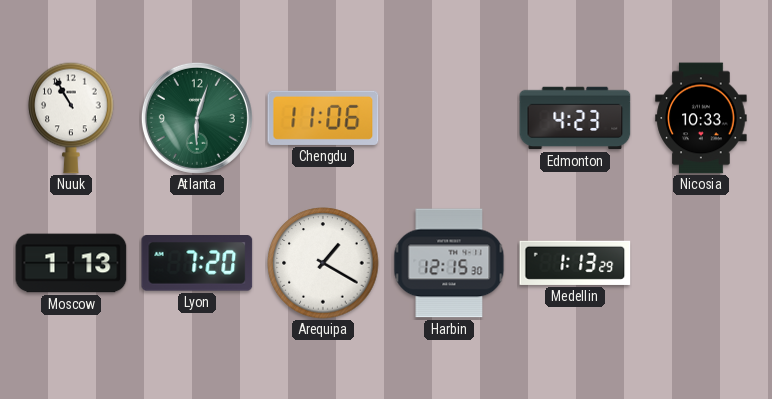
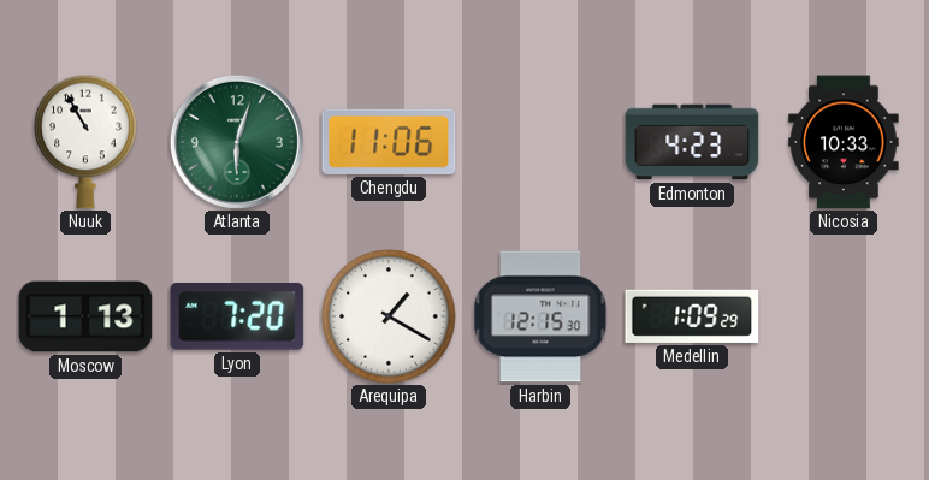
Medellin: 1:13 -> 1:09 (692, 316)
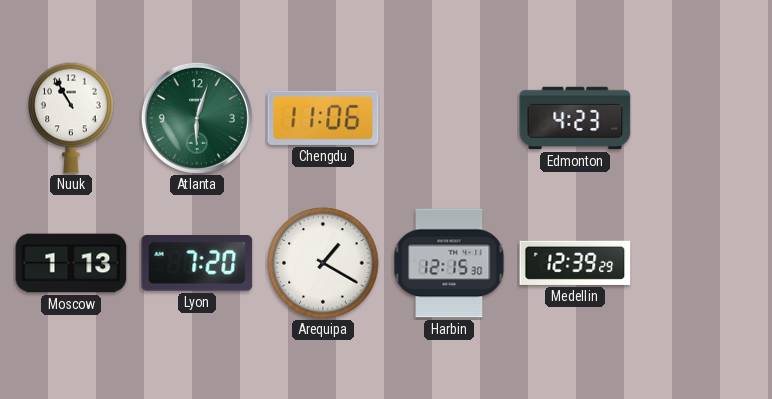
Nicosia: 10:33 -> none (844, 142)
Medellin: 1:09 -> 12:39 (575, 263)
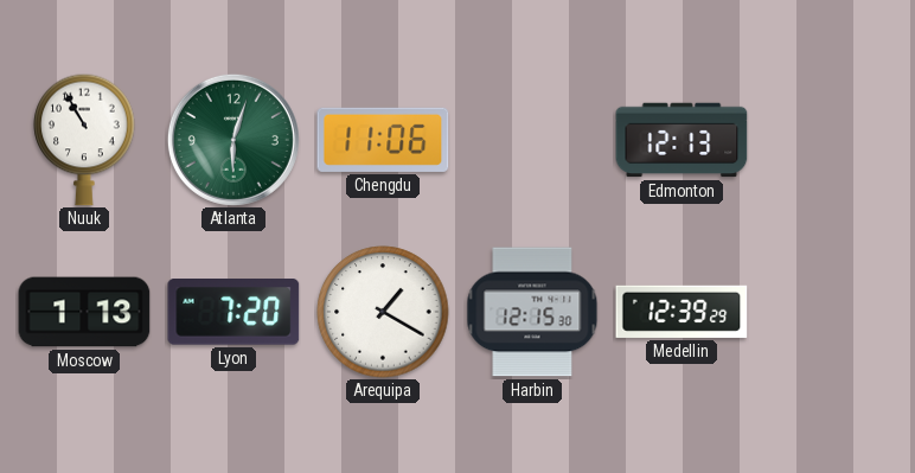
Edmonton: 4:23 -> 12:13 (682, 140)
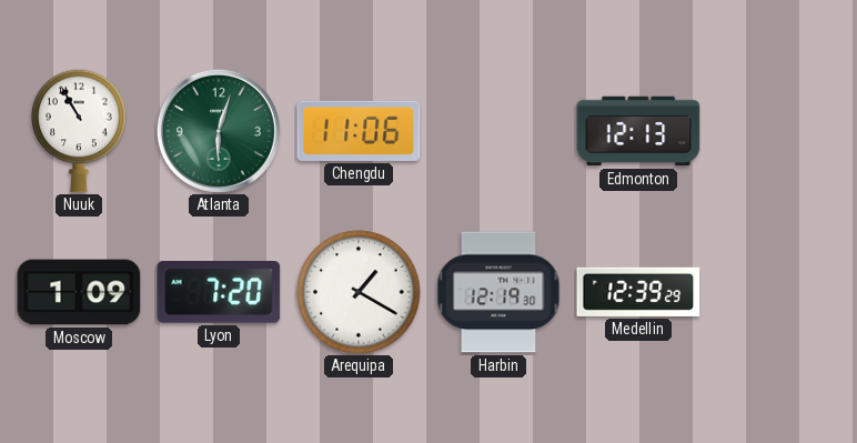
Moscow: 1:13 -> 1:09 (79, 292)
Harbin: 12:15 -> 12:19 (498, 292)
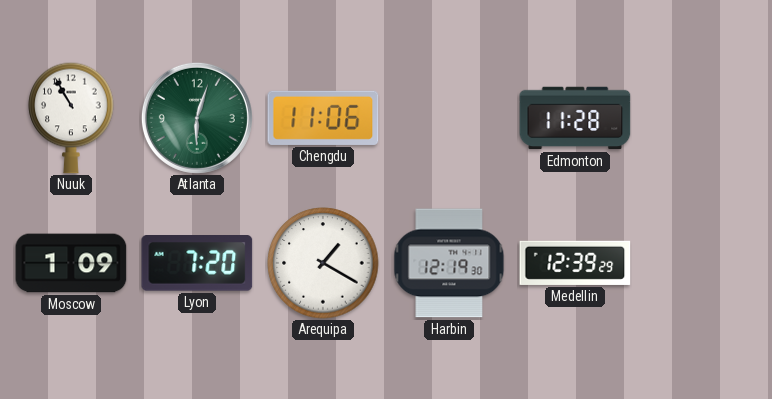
Edmonton: 12:13 -> 11:28 (575, 118)
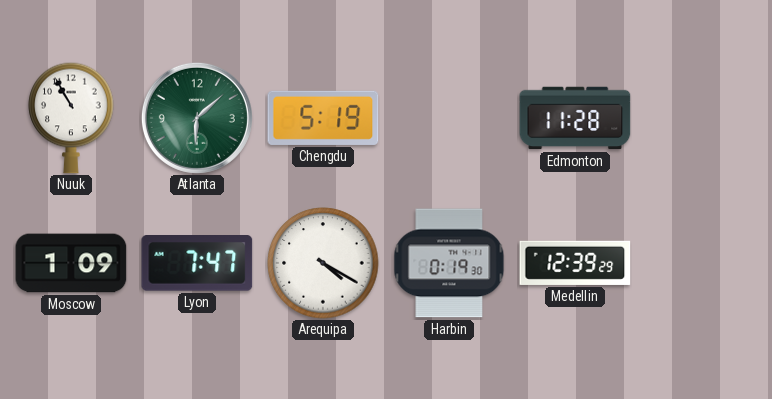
Atlanta: 6:03 -> 6:08 (197, 118)
Chengdu: 11:06 -> 5:19 (323, 118)
Lyon: 7:20 -> 7:47 (197, 264)
Arequipa: 1:20 -> 4:20 (323, 263)
Harbin: 12:19 -> 0:19 (449, 263)
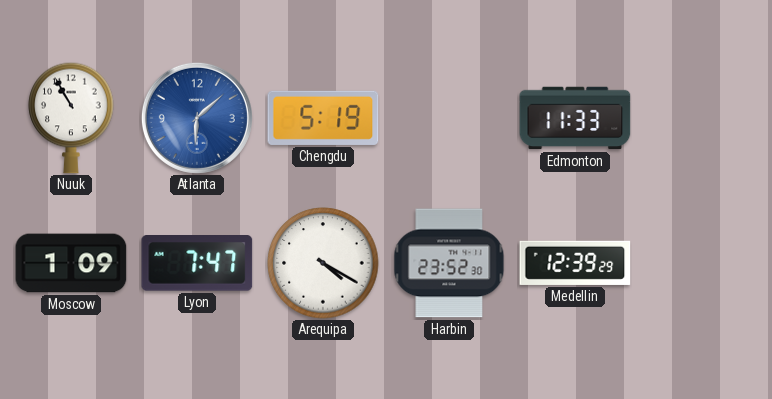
Atlanta dial: green -> blue (197, 118)
Edmonton: 11:28 -> 11:33 (575, 118)
Harbin: 0:19 -> 23:52 (449, 263)
